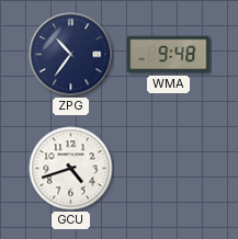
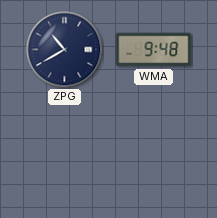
ZPG: 10:36 -> 10:40 (65, 50)
GCU: 4:42 -> none (71, 169)
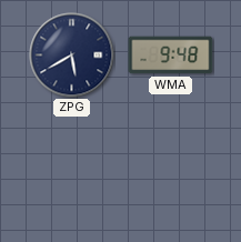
ZPG: 10:40 -> 5:40 (72, 56)
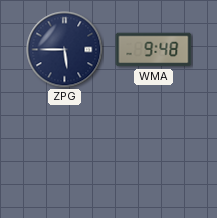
ZPG: 5:40 -> 5:45 (65, 50)
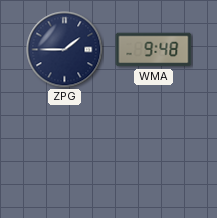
ZPG: 5:45 -> 1:45 (65, 50)
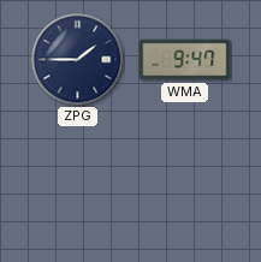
WMA: 9:48 -> 9:47 (185, 60)
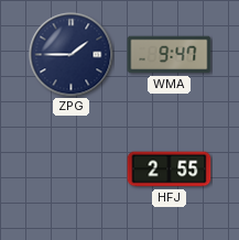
HFJ: none -> 2:55 (170, 170)
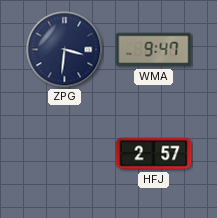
ZPG: 1:45 -> 3:31 (65, 50)
HFJ: 2:55 -> 2:57 (154, 154)
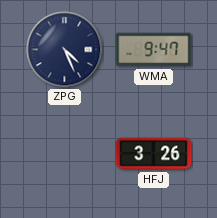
ZPG: 3:31 -> 4:26 (65, 50)
HFJ: 2:57 -> 3:26 (154, 154)
